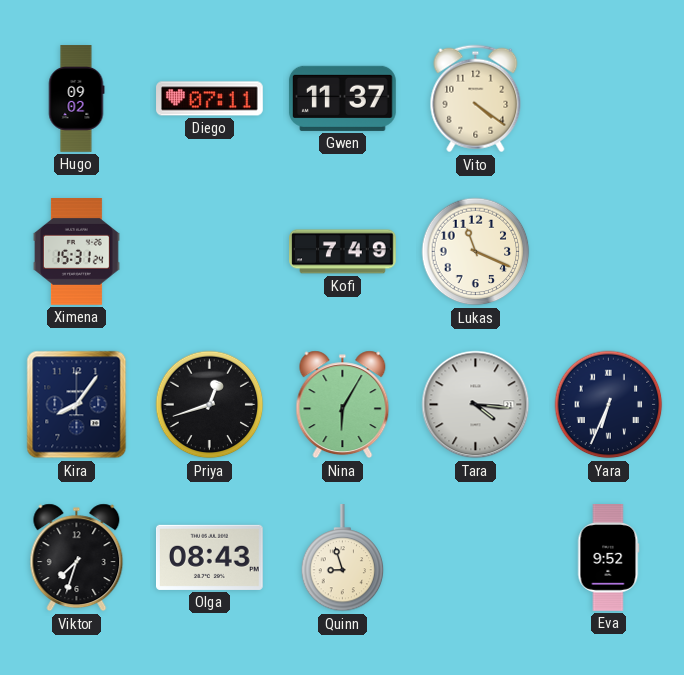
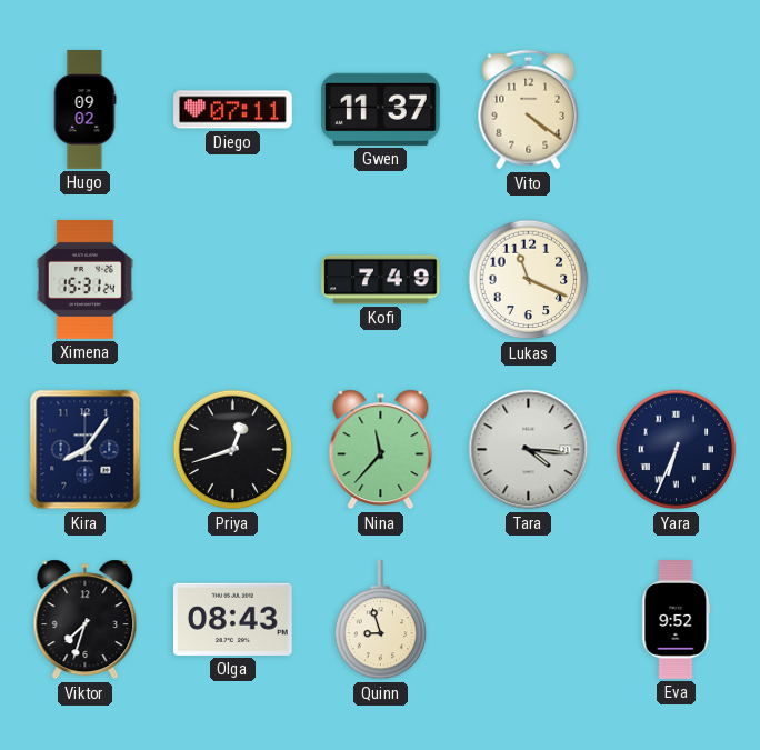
Nina: 6:05 -> 11:37 (381, 450)
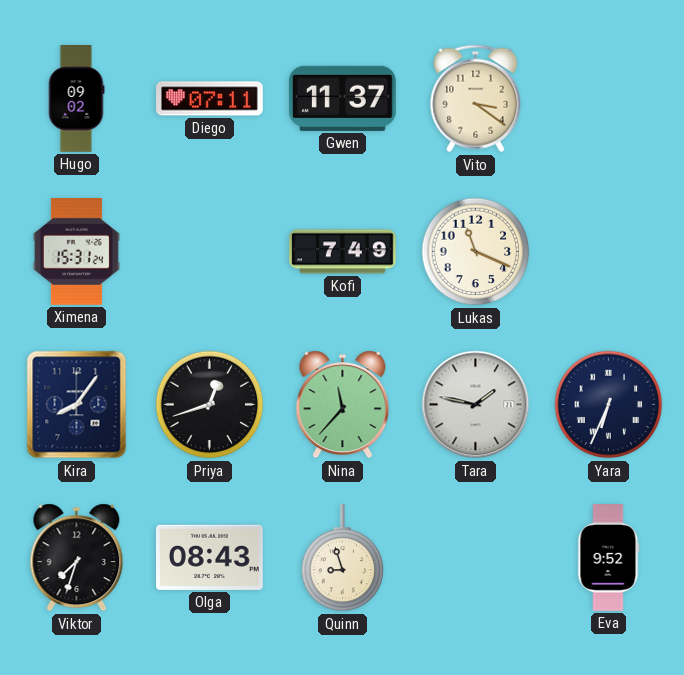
Vito: 4:21 -> 3:21 (476, 99)
Tara: 4:16 -> 1:47 (476, 405)
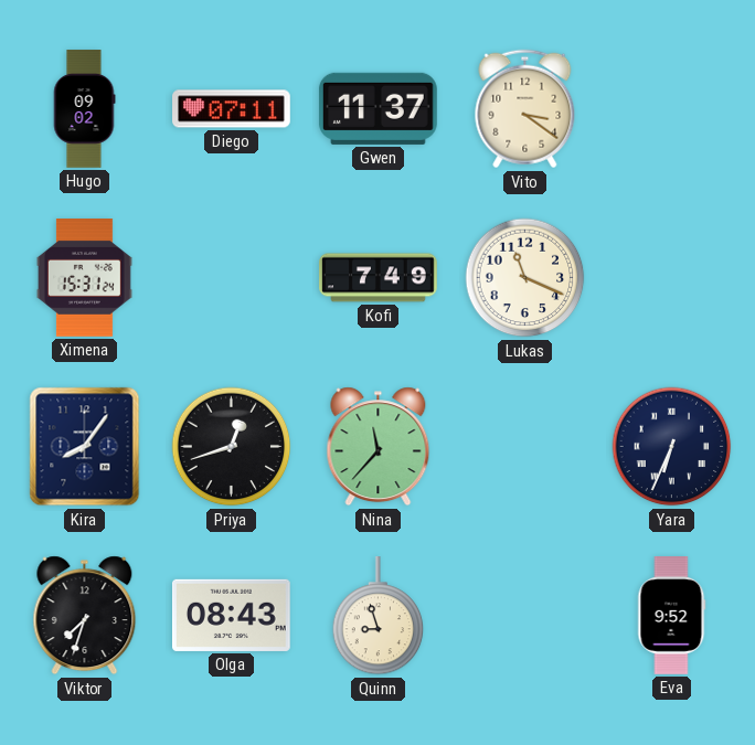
Tara: 1:47 -> none (476, 405)
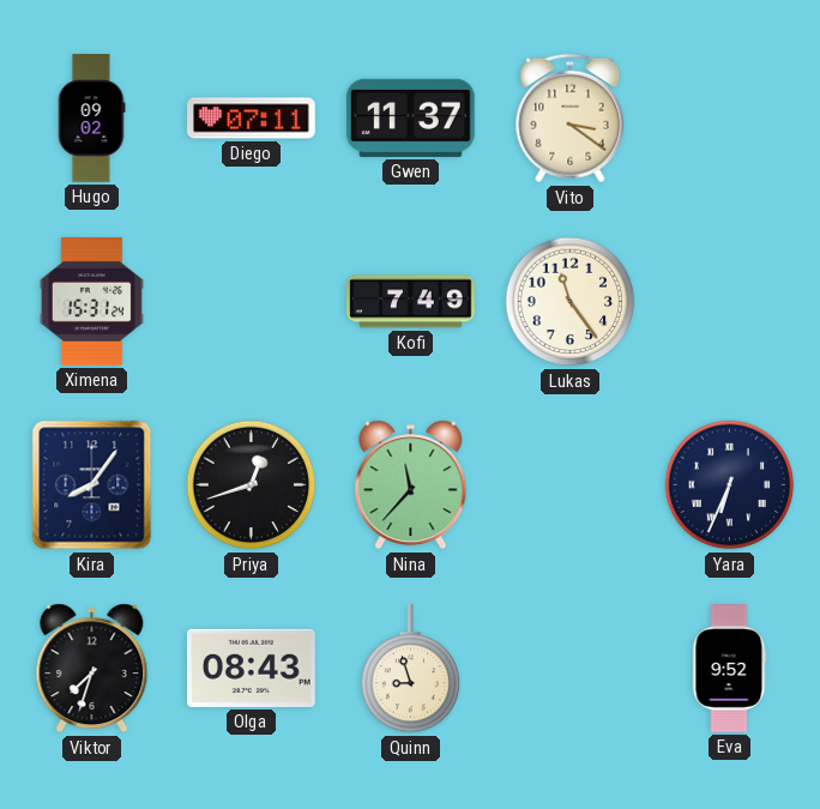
Lukas: 11:19 -> 11:24 (571, 302)
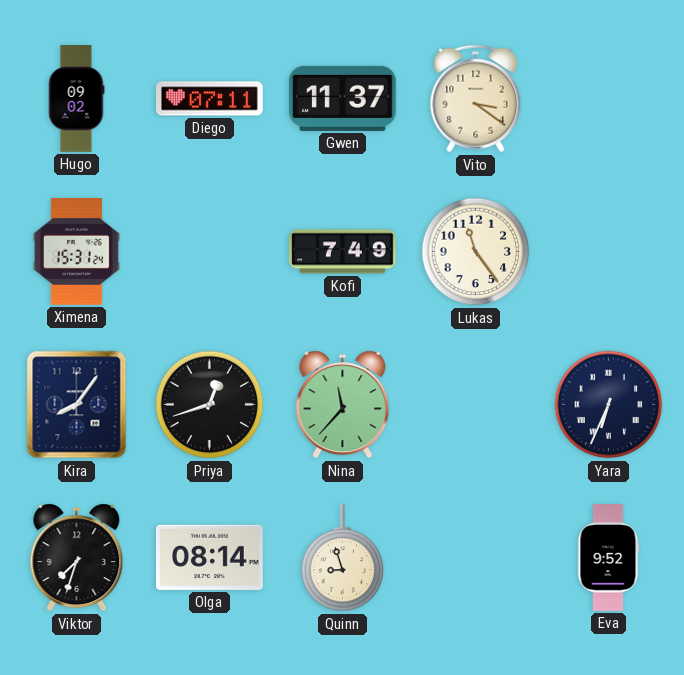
Olga: 08:43 -> 08:14 (210, 557)
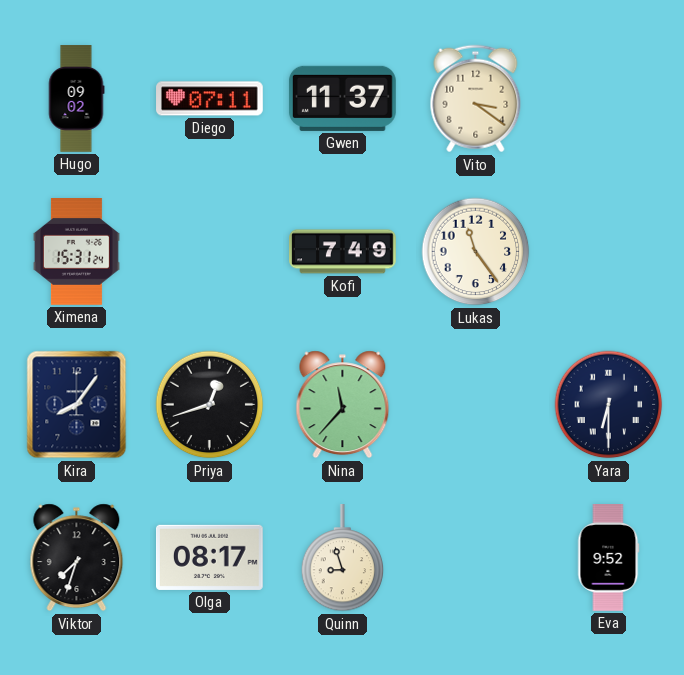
Yara: 6:34 -> 6:30 (609, 405)
Olga: 08:14 -> 08:17 (210, 557)
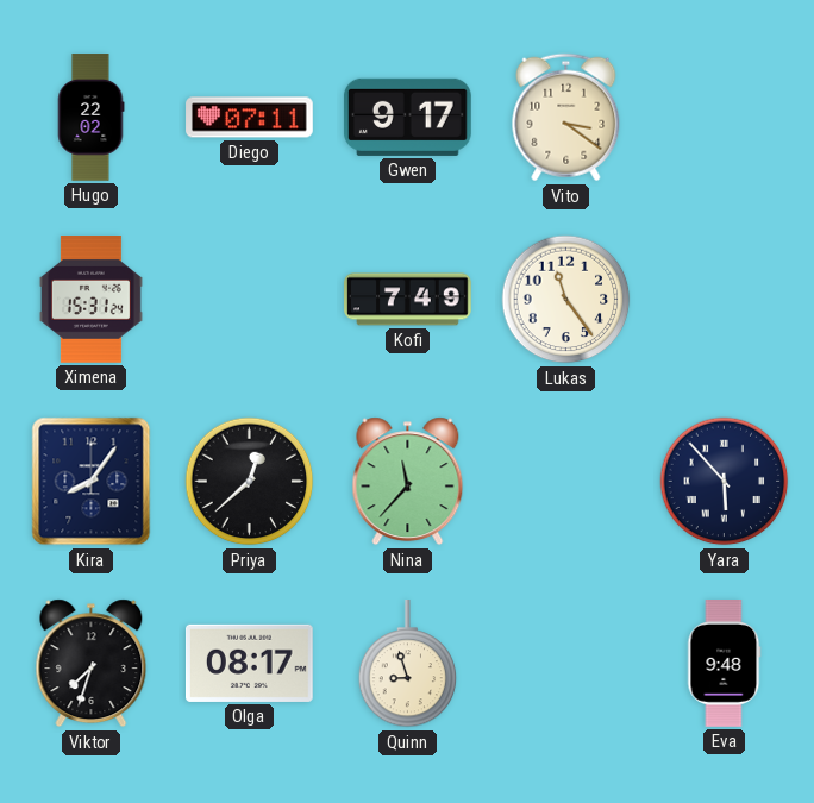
Hugo: 09:02 -> 22:02 (90, 118)
Gwen: 11:37 -> 9:17 (407, 117)
Priya: 12:42 -> 12:38 (250, 482)
Yara: 6:30 -> 5:53 (725, 482)
Eva: 9:52 -> 9:48 (725, 664)
